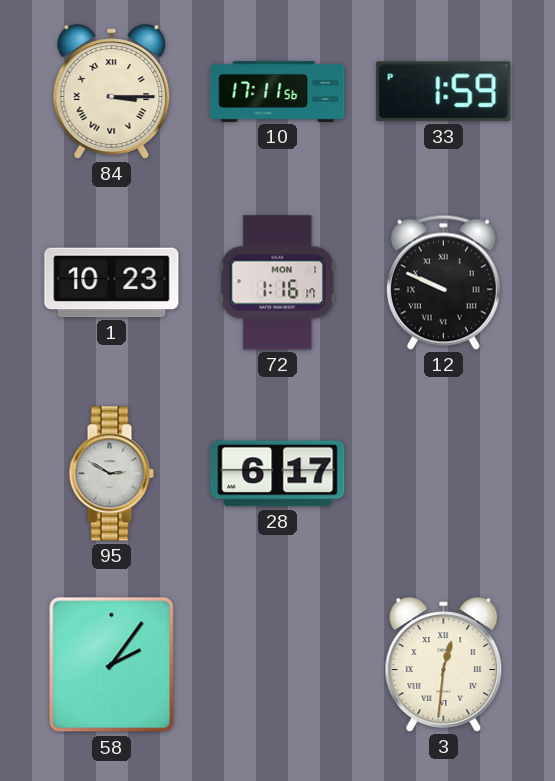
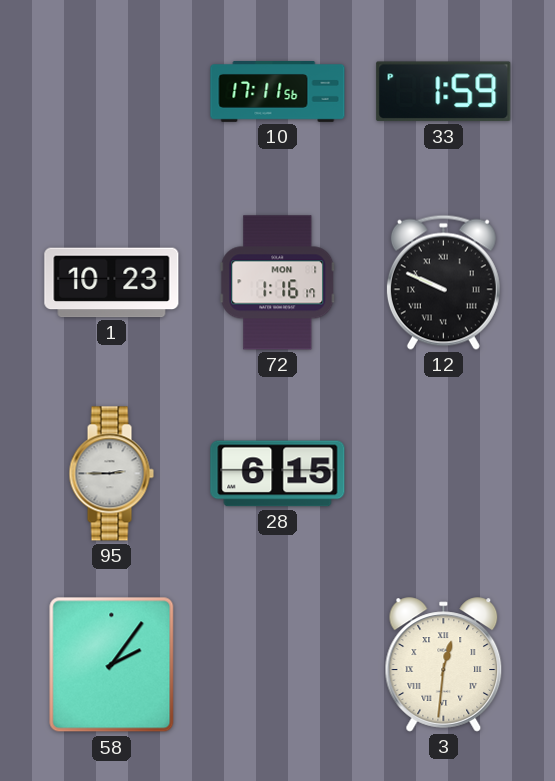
84: 3:15 -> none (112, 92)
95: 2:50 -> 2:45 (111, 474)
28: 6:17 -> 6:15 (278, 474)
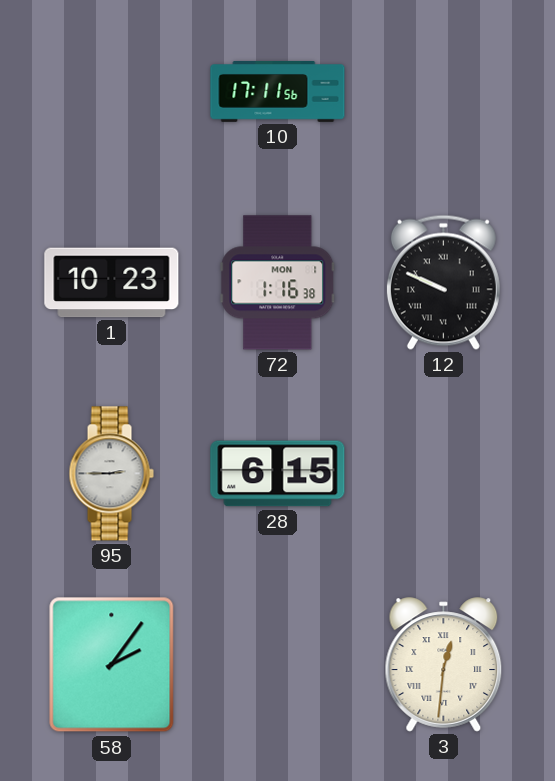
33: 1:59 -> none (444, 92)
72: 1:16:17 -> 1:16:38 (278, 283)
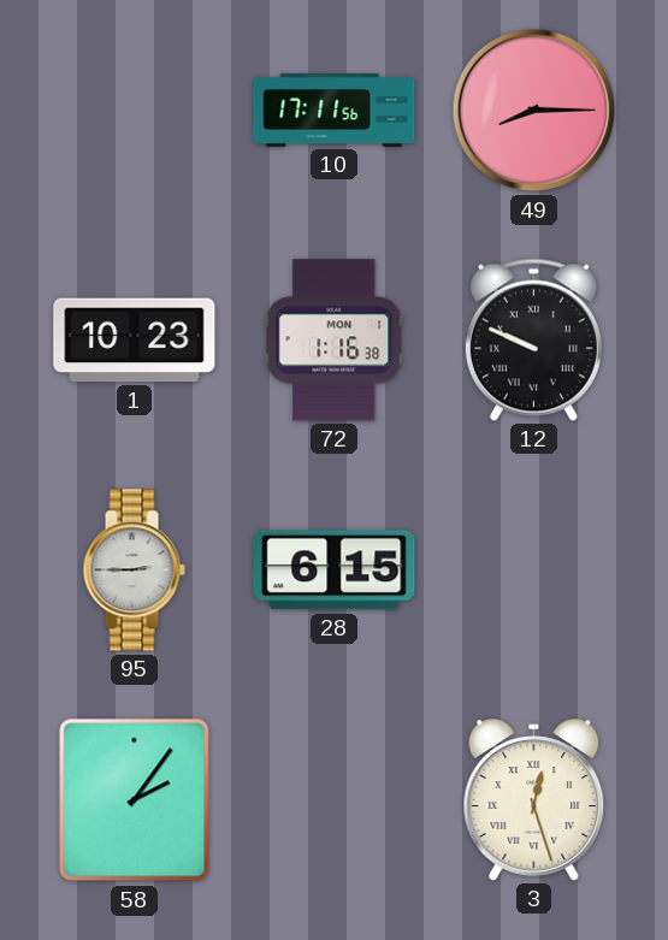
49: none -> 8:15 (534, 111)
3: 12:31 -> 12:27 (534, 800)
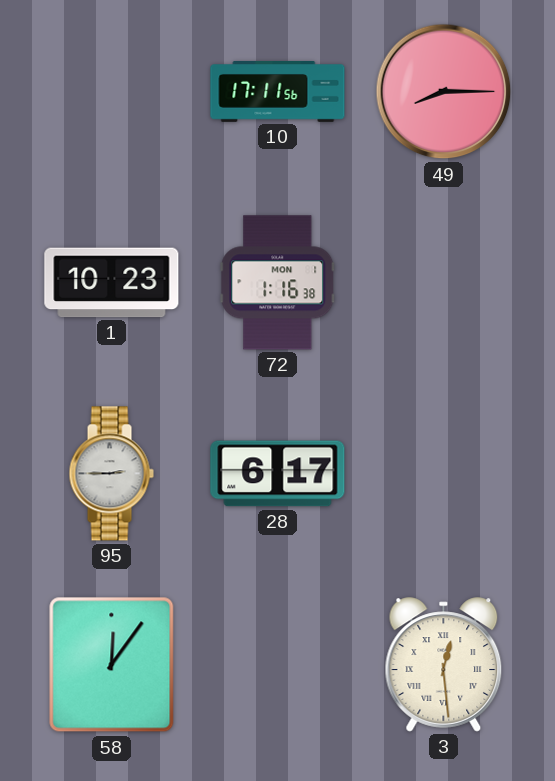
12: 9:49 -> none (533, 339)
28: 6:15 -> 6:17 (278, 474)
58: 2:06 -> 12:06 (112, 665)
3: 12:27 -> 12:29 (444, 665)
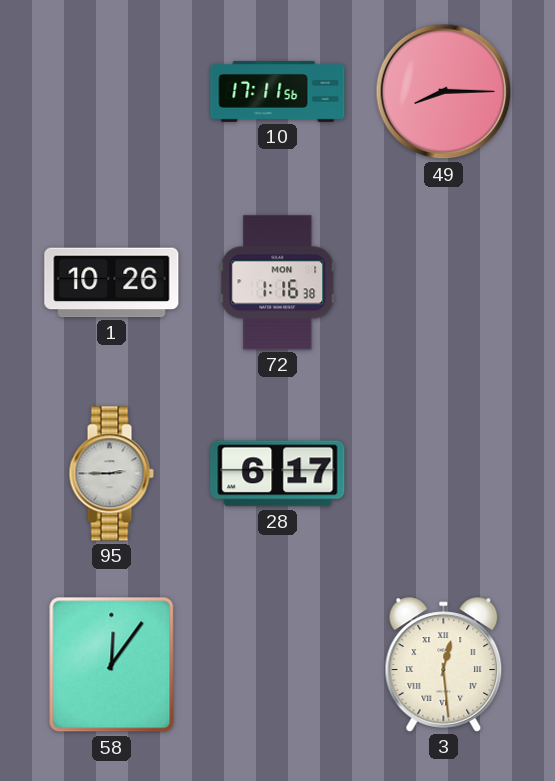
1: 10:23 -> 10:26 (112, 283)
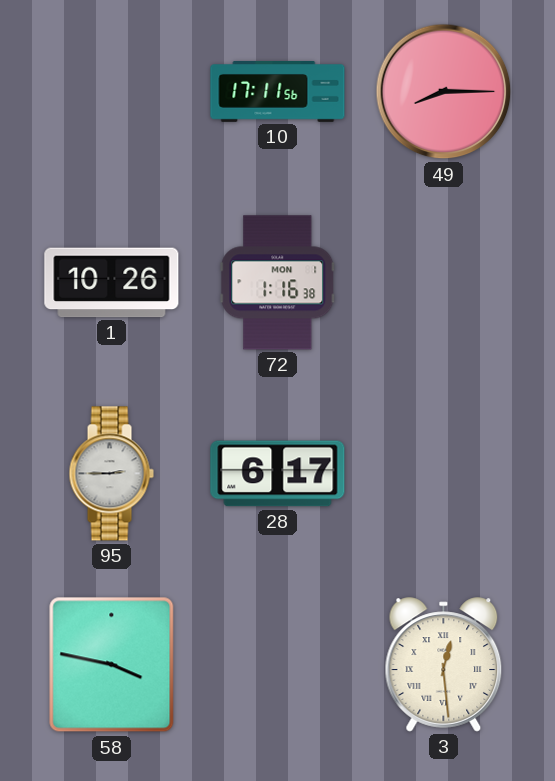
58: 12:06 -> 3:47 (112, 665)
